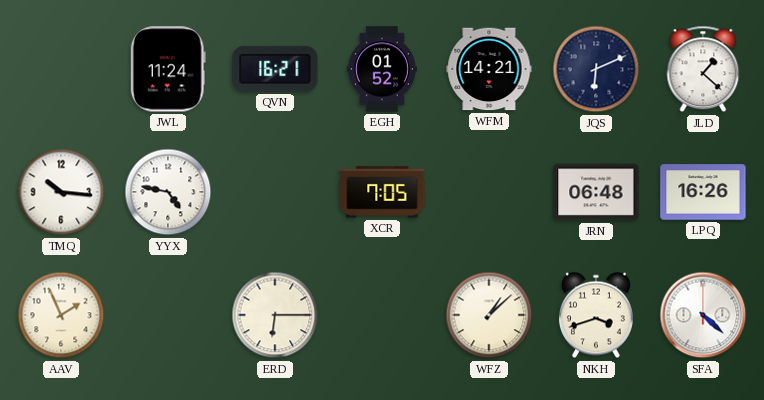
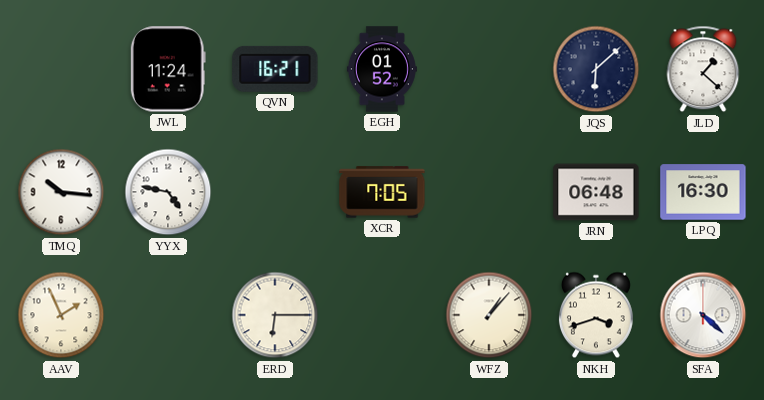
WFM: 14:21 -> none (489, 69)
JQS: 6:11 -> 6:08 (596, 69)
LPQ: 16:26 -> 16:30 (703, 192)
WFZ: 1:08 -> 1:07 (489, 315)
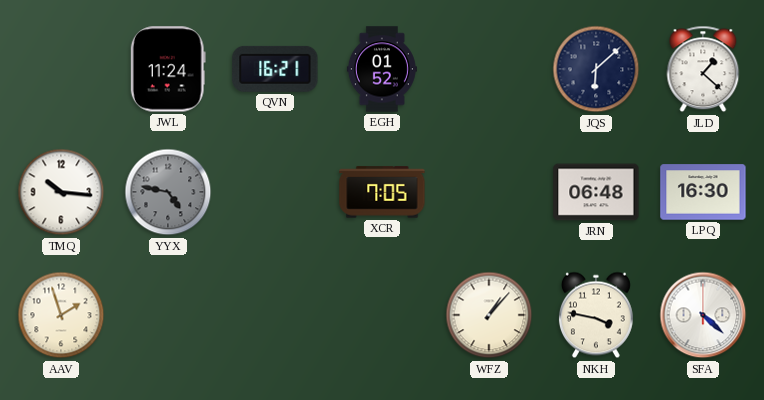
YYX dial: white -> grey (168, 192)
AAV: 1:56 -> 1:57 (61, 315)
ERD: 6:15 -> none (275, 315)
NKH: 3:42 -> 3:47 (596, 315)
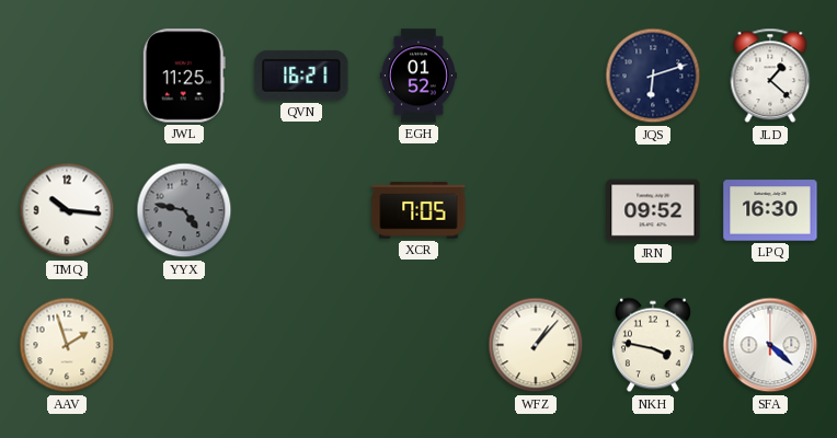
JWL: 11:24 -> 11:25 (184, 76)
JQS: 6:08 -> 6:12 (653, 76)
JRN: 06:48 -> 09:52 (653, 210)
